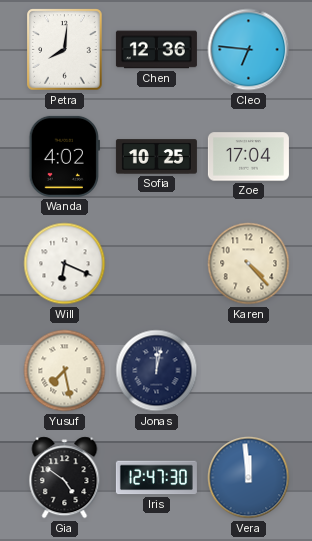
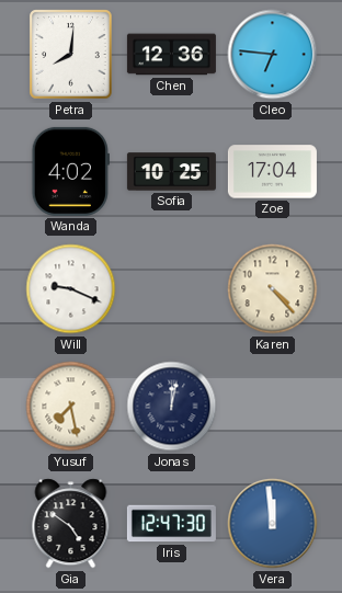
Will: 6:19 -> 9:19 (71, 289)
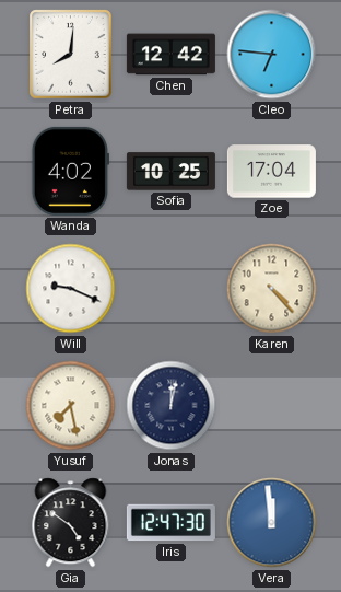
Chen: 12:36 -> 12:42 (170, 55)
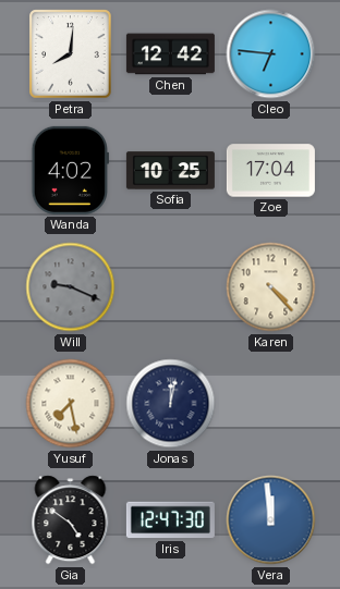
Will dial: white -> grey (71, 287)
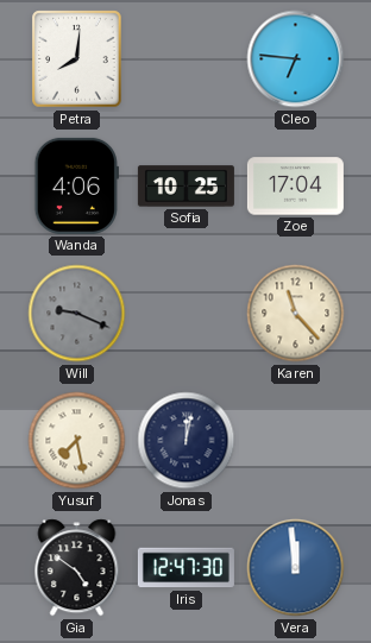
Chen: 12:42 -> none (170, 54)
Wanda: 4:02 -> 4:06 (76, 185)
Karen: 4:23 -> 11:23 (296, 314)
